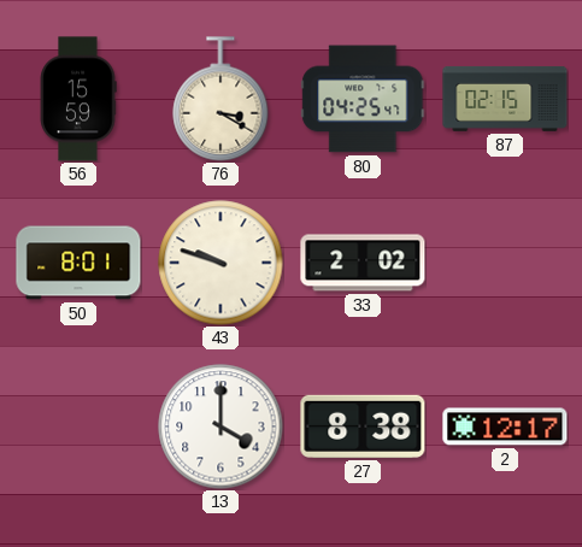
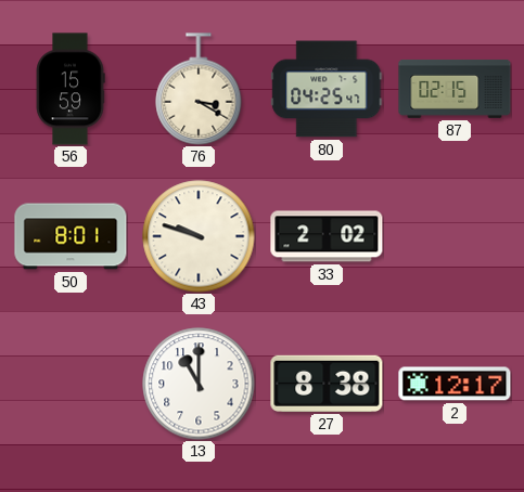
13: 4:00 -> 11:00 (199, 384)
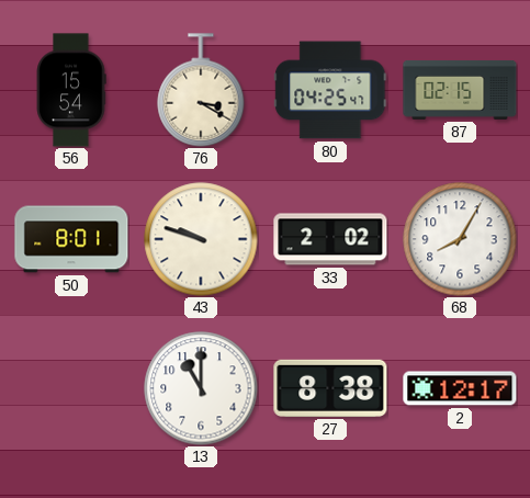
56: 15:59 -> 15:54 (71, 90)
68: none -> 8:05 (460, 239)
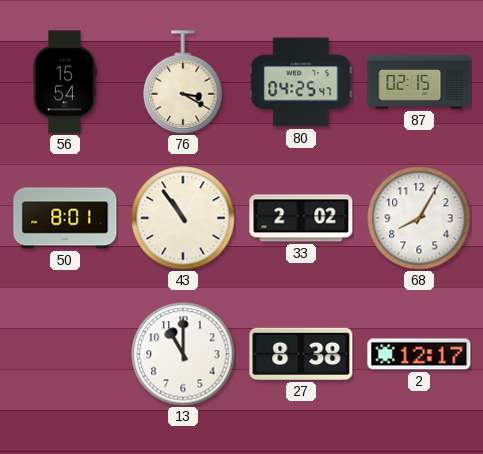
43: 9:48 -> 10:54 (183, 218)
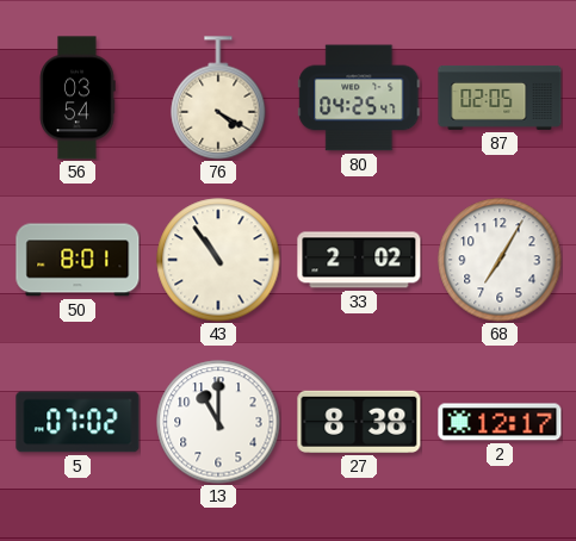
56: 15:54 -> 03:54 (78, 98)
76: 3:20 -> 4:20 (218, 98)
87: 02:15 -> 02:05 (500, 98)
68: 8:05 -> 7:05 (500, 260)
5: none -> 07:02 (78, 422)
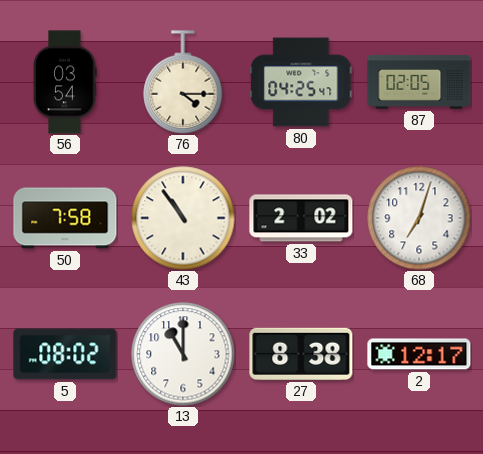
76: 4:20 -> 4:15 (183, 82)
50: 8:01 -> 7:58 (65, 218)
68: 7:05 -> 7:03 (419, 218)
5: 07:02 -> 08:02 (65, 354)
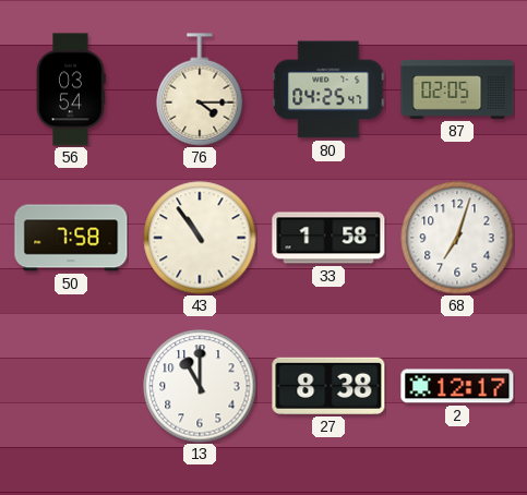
33: 2:02 -> 1:58 (328, 238)
5: 08:02 -> none (65, 354)
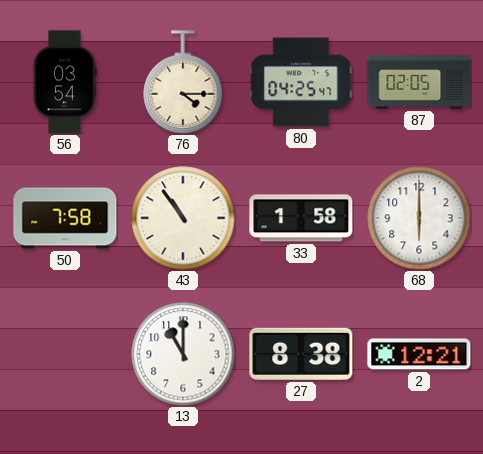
68: 7:03 -> 6:00 (419, 218)
2: 12:17 -> 12:21 (419, 354)
